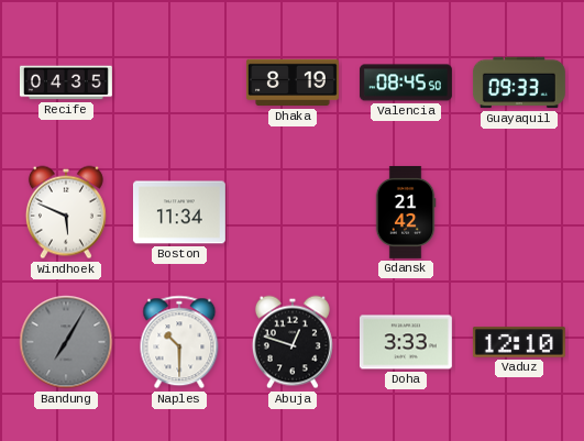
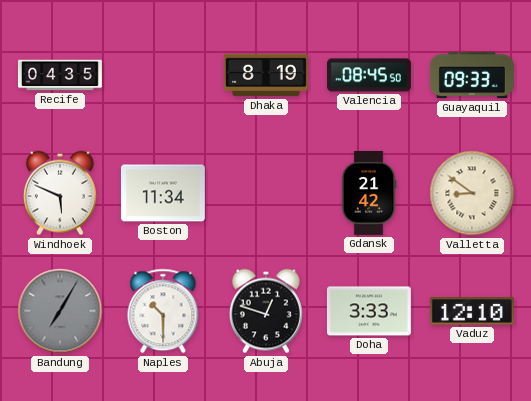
Valletta: none -> 8:51 (472, 193)
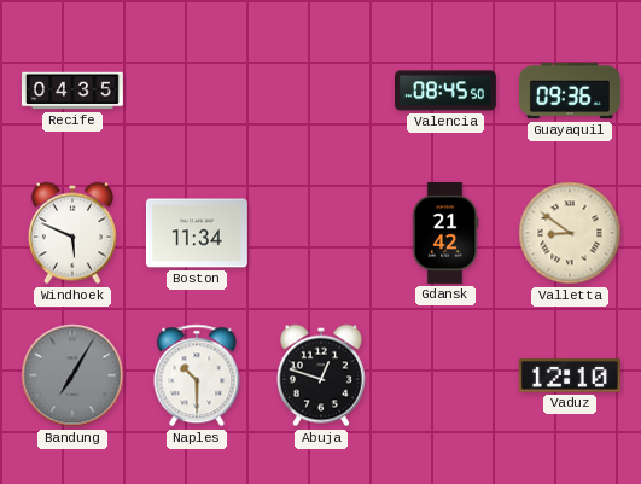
Dhaka: 8:19 -> none (266, 75)
Guayaquil: 09:33 -> 09:36 (570, 91)
Doha: 3:33 -> none (369, 311)
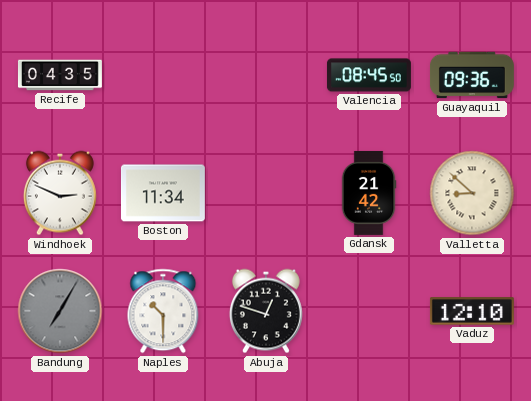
Windhoek: 5:49 -> 2:49 (60, 193)
Valletta: 8:51 -> 8:52 (472, 193)
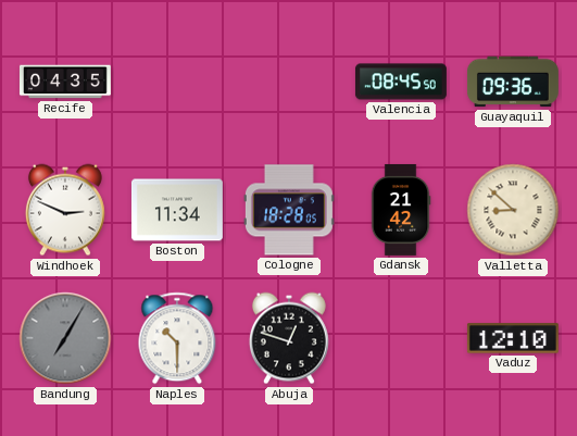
Cologne: none -> 18:28 (289, 210)
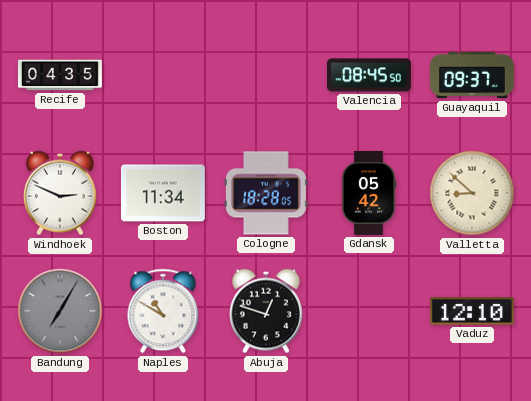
Guayaquil: 09:36 -> 09:37 (472, 75)
Gdansk: 21:42 -> 05:42 (369, 193)
Naples: 10:30 -> 10:50 (163, 311)
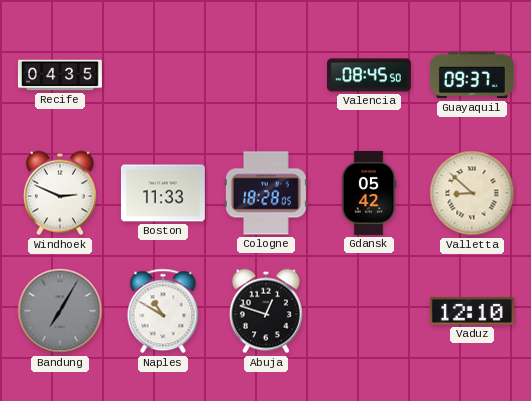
Boston: 11:34 -> 11:33 (163, 193)
